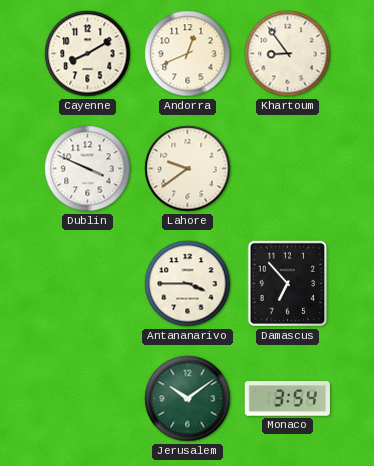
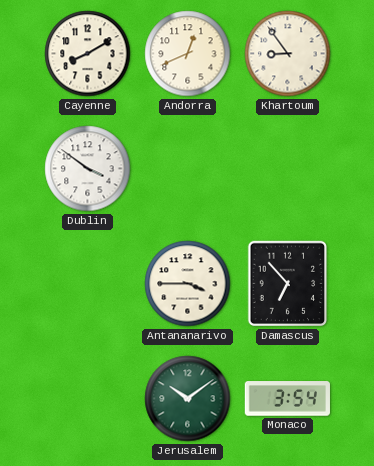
Dublin: 3:49 -> 3:51 (88, 169)
Lahore: 9:39 -> none (188, 169)
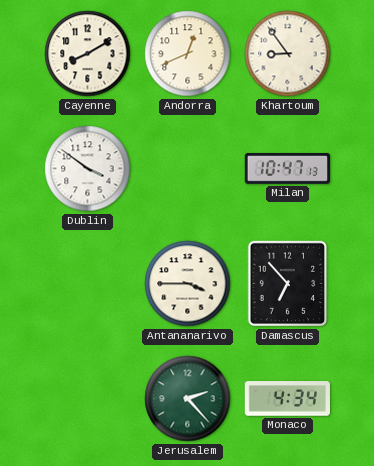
Milan: none -> 10:47 (287, 169)
Jerusalem: 10:09 -> 2:23 (188, 399)
Monaco: 3:54 -> 4:34 (287, 399)
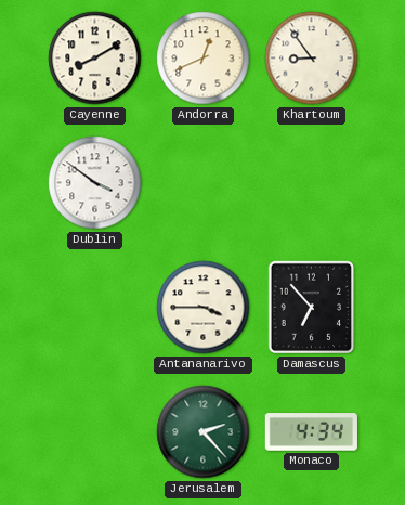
Milan: 10:47 -> none (287, 169)
